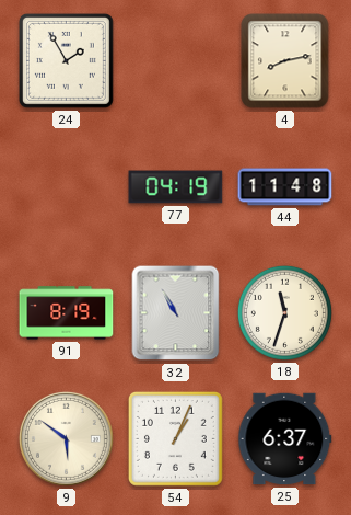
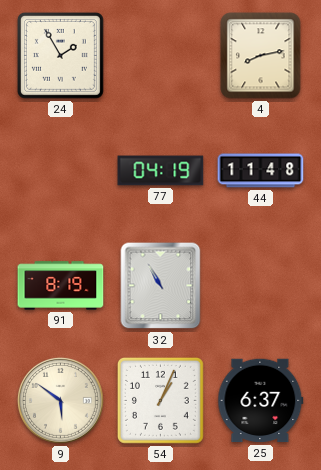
18: 11:33 -> none (284, 312)
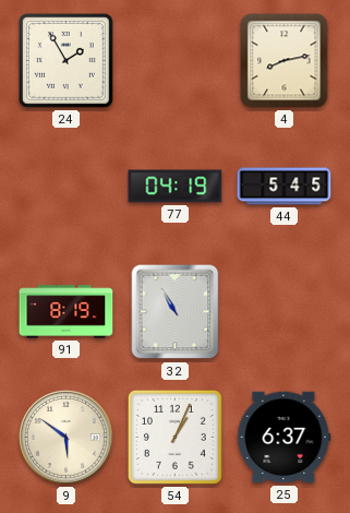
44: 11:48 -> 5:45 (285, 187)
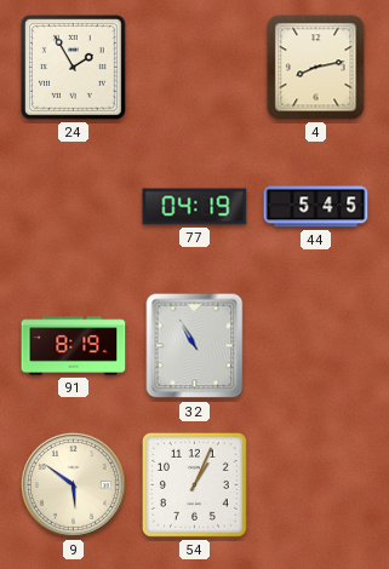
25: 6:37 -> none (285, 438)
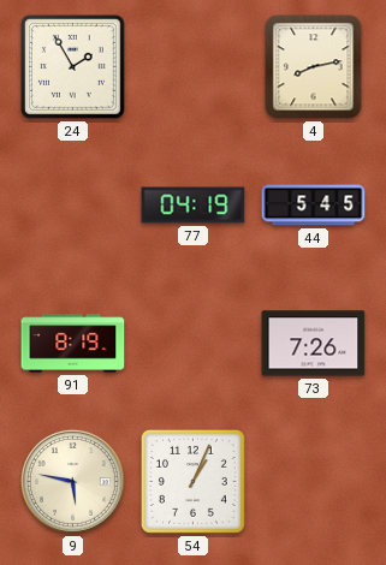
32: 10:55 -> none (195, 346)
73: none -> 7:26 (314, 344)
9: 5:51 -> 5:47 (72, 481)
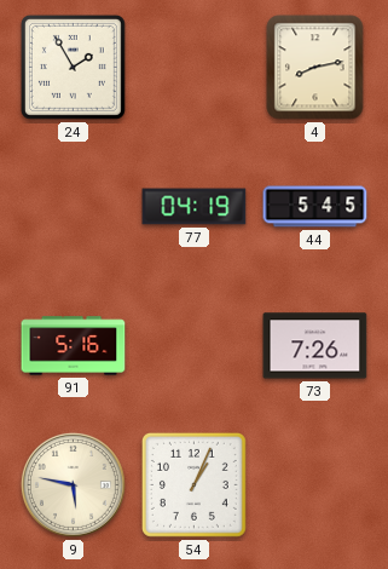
91: 8:19 -> 5:16 (74, 346)
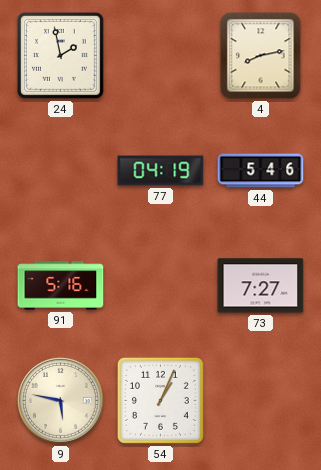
24: 1:55 -> 1:58 (60, 55)
44: 5:45 -> 5:46 (261, 171)
73: 7:26 -> 7:27 (261, 286)
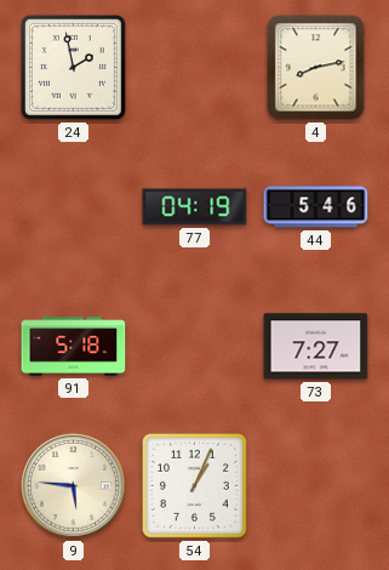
91: 5:16 -> 5:18 (74, 347)
9: 5:47 -> 5:46 (73, 485)
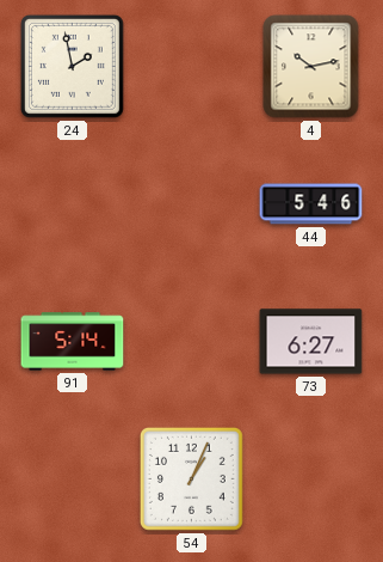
4: 8:13 -> 10:13 (311, 67)
77: 04:19 -> none (195, 207)
91: 5:18 -> 5:14 (73, 342)
73: 7:27 -> 6:27 (311, 342)
9: 5:46 -> none (73, 485)
